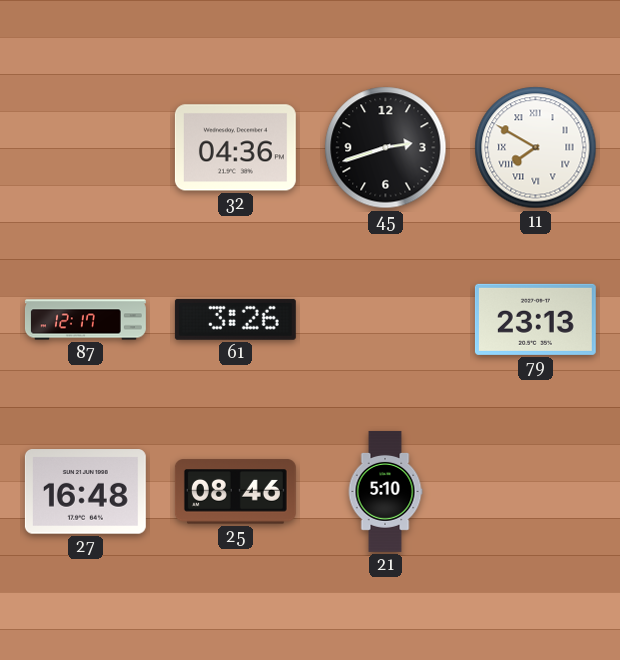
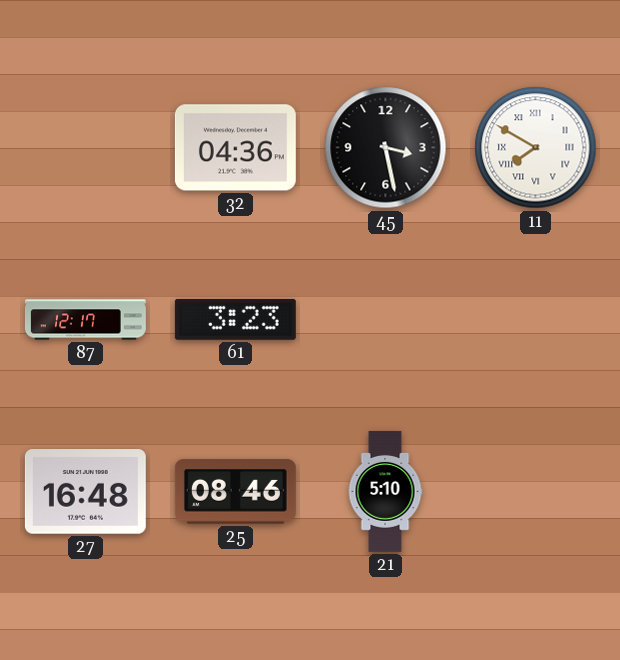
45: 2:42 -> 3:28 (386, 148)
61: 3:26 -> 3:23 (235, 319)
79: 23:13 -> none (535, 319)
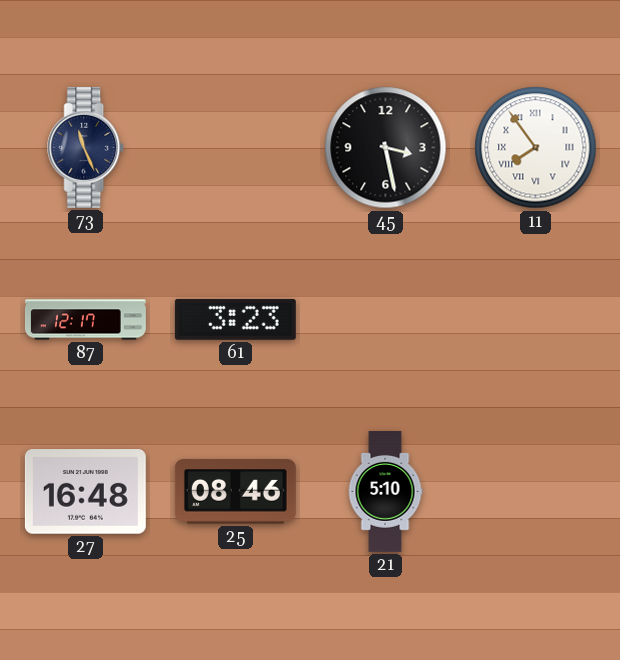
73: none -> 11:26 (86, 147)
32: 04:36 -> none (235, 148)
11: 7:50 -> 7:54 (536, 148)
